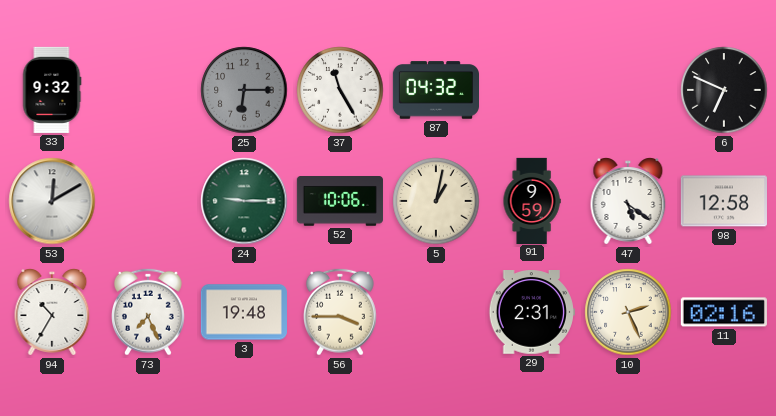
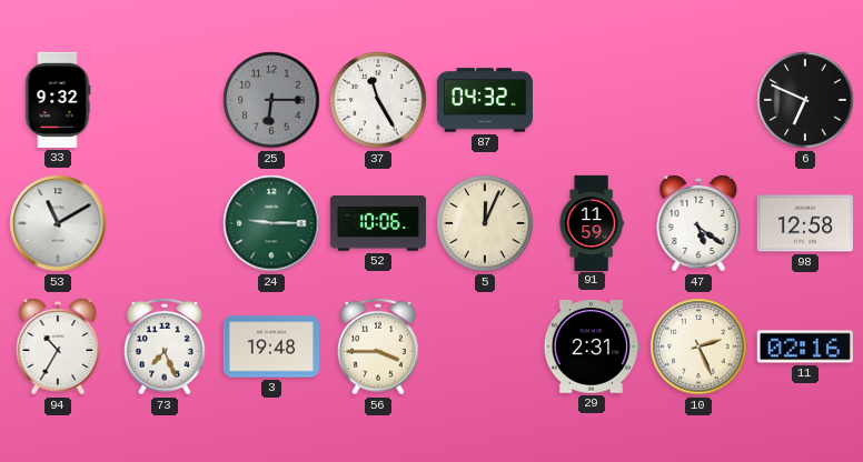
53: 12:10 -> 11:10 (58, 223)
5: 1:02 -> 12:04 (485, 223)
91: 9:59 -> 11:59 (592, 222)
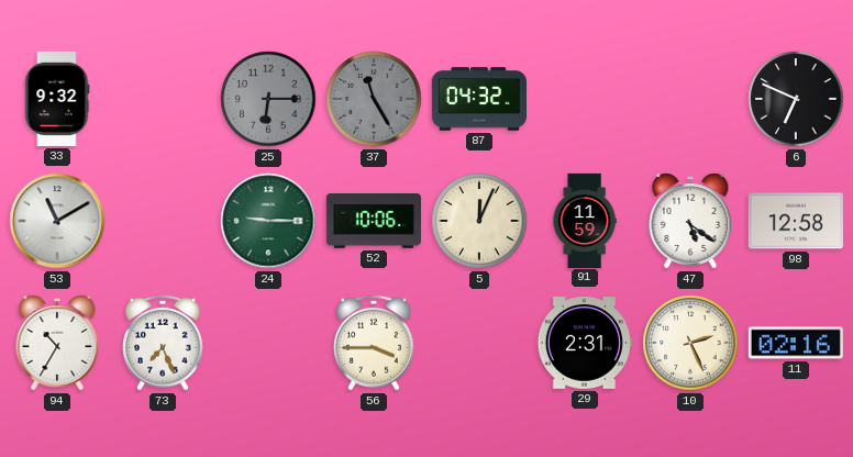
37 dial: white -> grey (374, 99)
3: 19:48 -> none (271, 346)
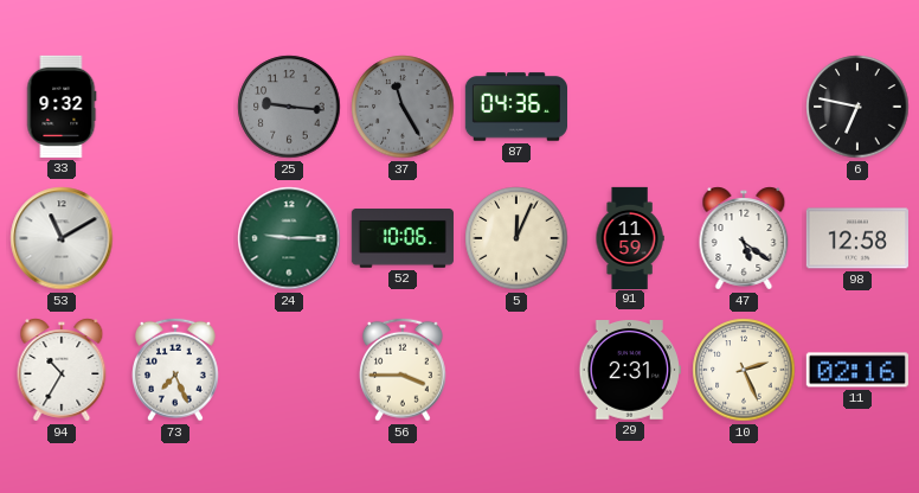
25: 6:15 -> 9:16 (289, 107)
87: 04:32 -> 04:36 (515, 107)
6: 6:49 -> 6:47 (857, 107)
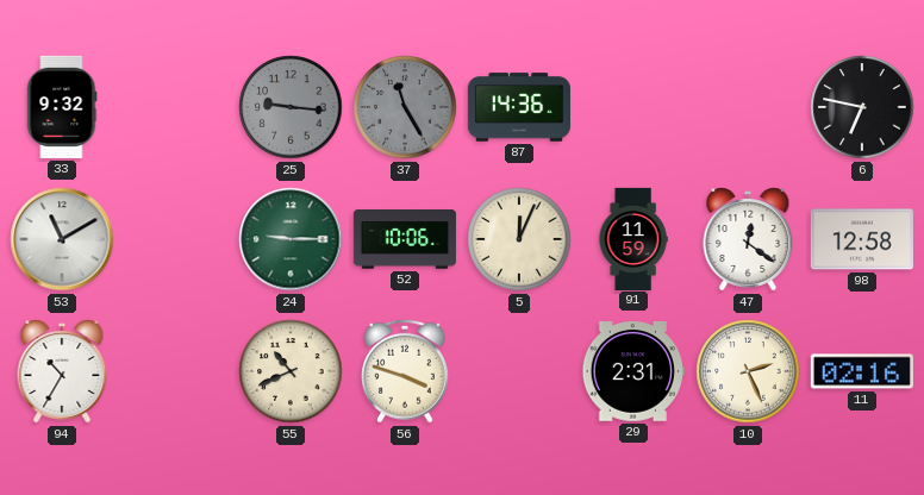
87: 04:36 -> 14:36 (518, 107)
47: 5:21 -> 12:21 (748, 239)
73: 7:26 -> none (176, 370)
55: none -> 10:41 (291, 371)
56: 3:45 -> 3:48 (406, 371)
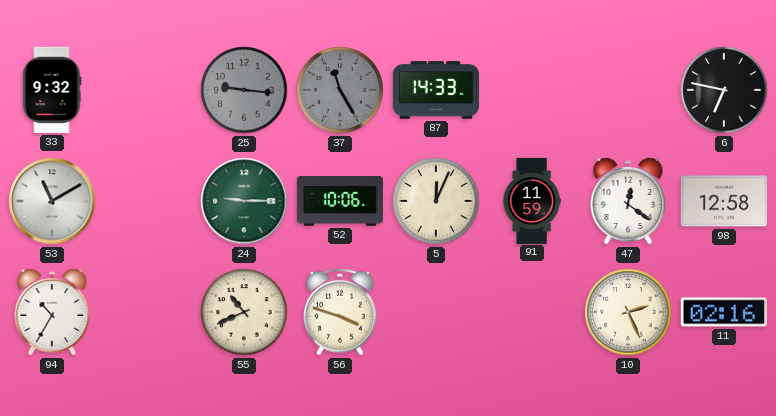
87: 14:36 -> 14:33 (435, 90)
29: 2:31 -> none (633, 372)
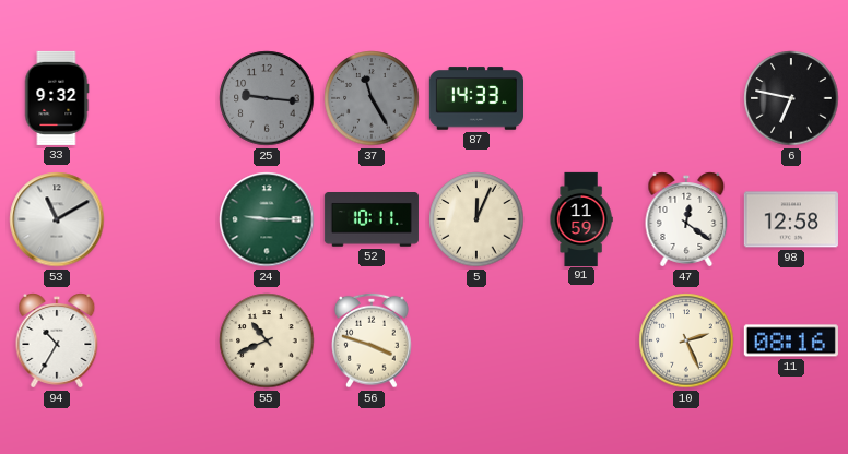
52: 10:06 -> 10:11 (372, 220)
11: 02:16 -> 08:16 (791, 340)
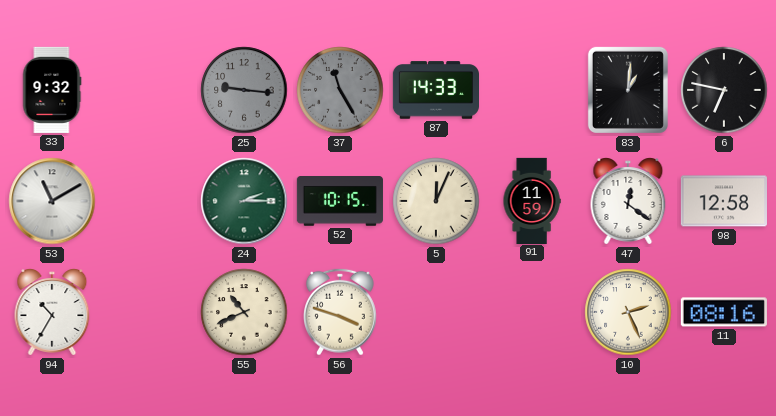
83: none -> 1:01 (628, 90)
24: 9:15 -> 2:15 (244, 201)
52: 10:11 -> 10:15 (340, 202)
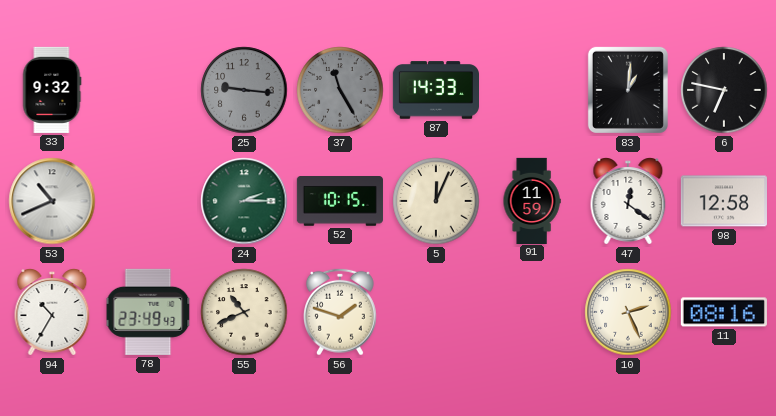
53: 11:10 -> 10:41 (52, 201)
78: none -> 23:49 (148, 312)
56: 3:48 -> 1:48 (341, 312)
